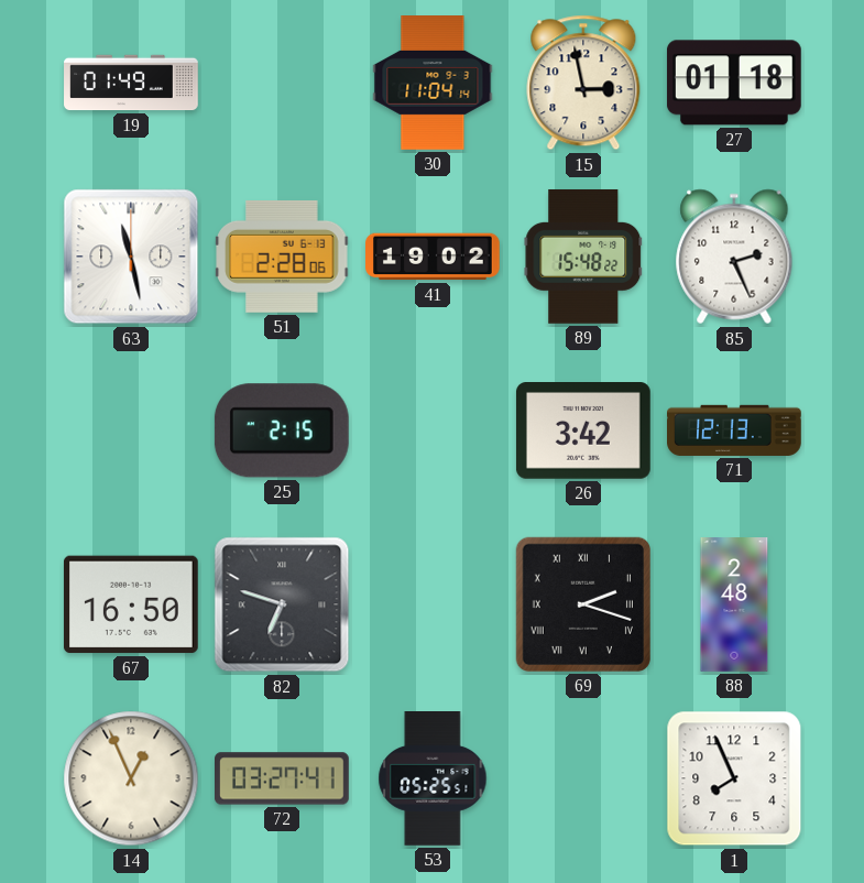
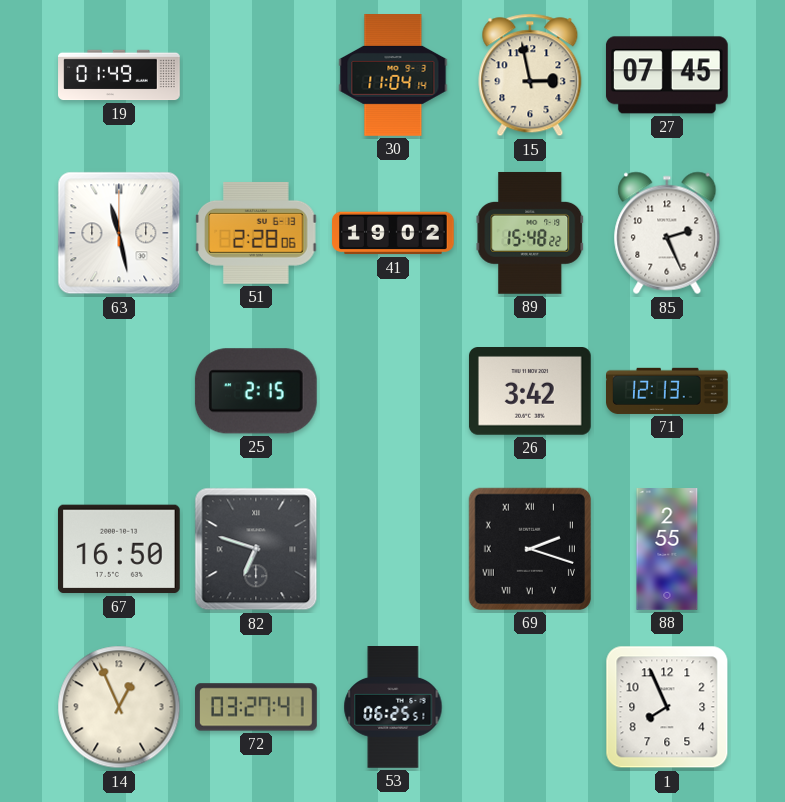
27: 01:18 -> 07:45 (667, 75)
88: 2:48 -> 2:55 (667, 549)
53: 05:25 -> 06:25 (393, 708)
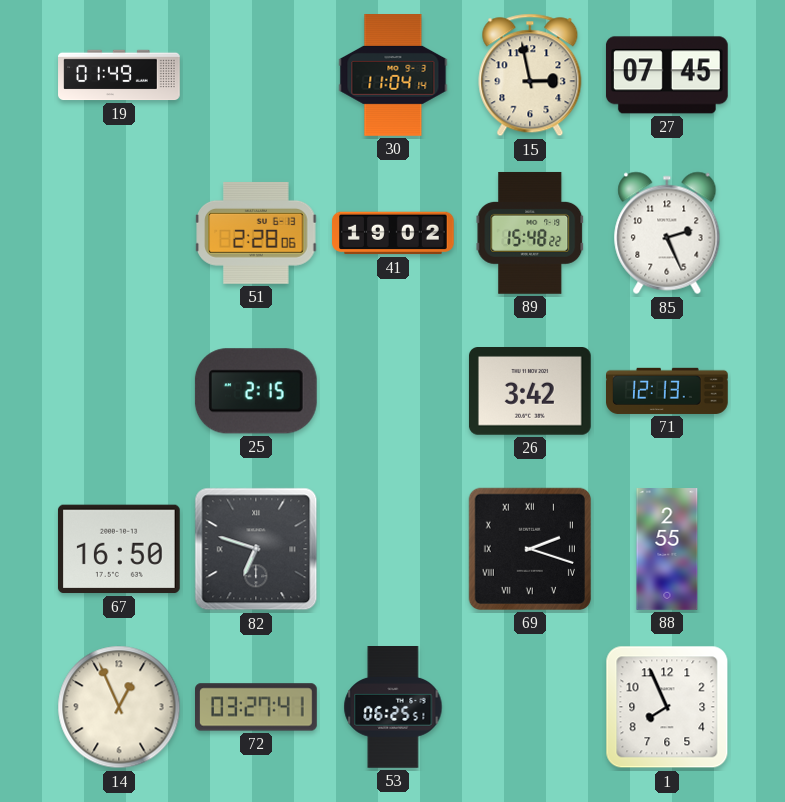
63: 11:28 -> none (119, 233)
